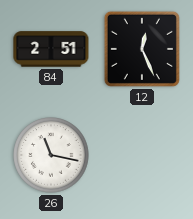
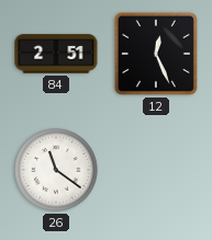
26: 11:17 -> 11:21 (56, 170)
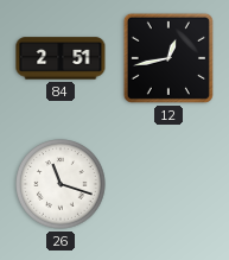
12: 12:26 -> 12:43 (168, 58)
26: 11:21 -> 11:18 (61, 184)
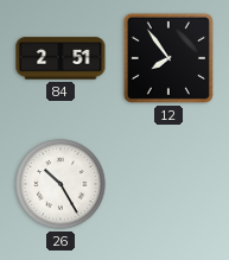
12: 12:43 -> 7:54 (168, 58)
26: 11:18 -> 10:25 (61, 184)
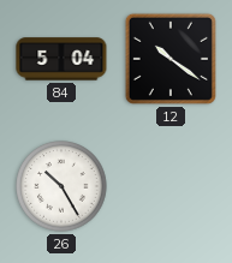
84: 2:51 -> 5:04 (61, 59)
12: 7:54 -> 10:21 (171, 59)
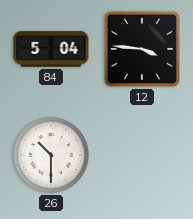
12: 10:21 -> 3:46 (142, 49)
26: 10:25 -> 10:30 (51, 155)
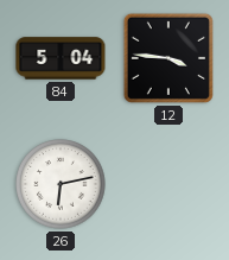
26: 10:30 -> 6:13 (61, 184)
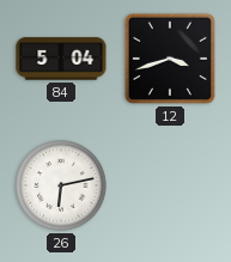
12: 3:46 -> 3:42 (170, 59)
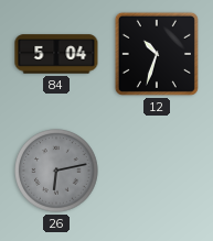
12: 3:42 -> 10:33 (157, 54)
26 dial: white -> grey (56, 171)
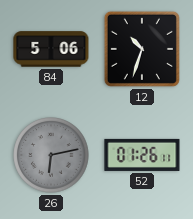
84: 5:04 -> 5:06 (51, 49)
52: none -> 01:26 (142, 155)
